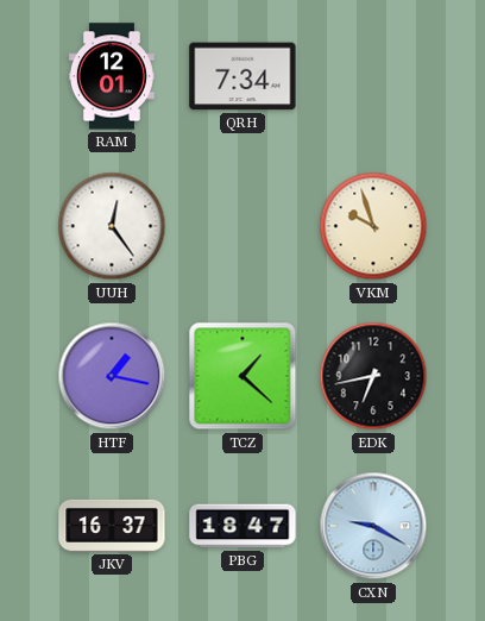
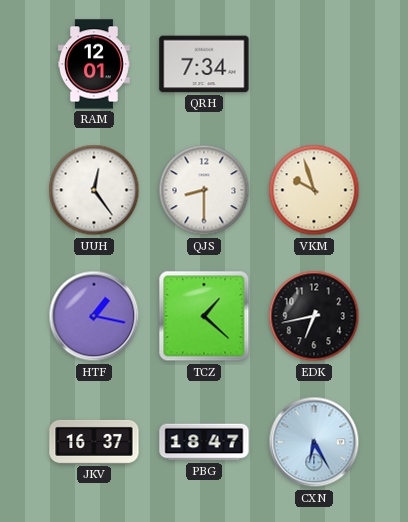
QJS: none -> 8:30 (204, 190)
CXN: 9:20 -> 6:25 (314, 442)
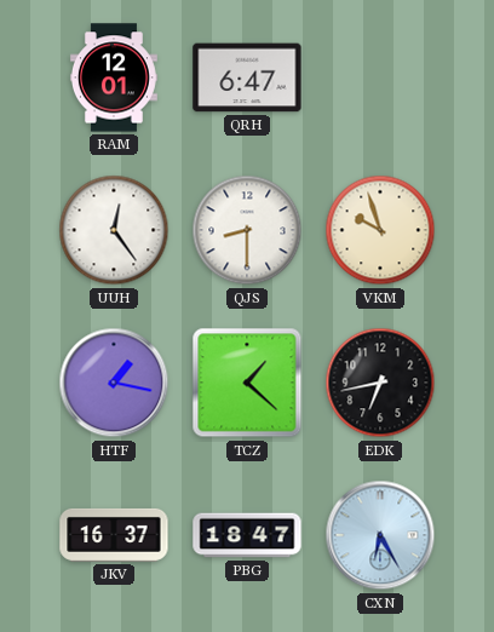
QRH: 7:34 -> 6:47 (247, 77)
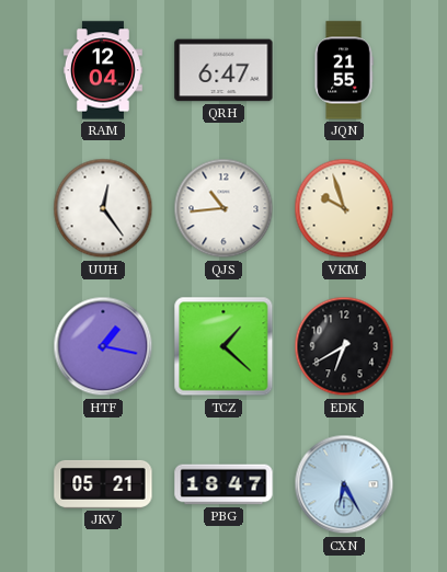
RAM: 12:01 -> 12:04 (103, 70)
JQN: none -> 21:55 (344, 70)
QJS: 8:30 -> 10:44 (224, 208)
EDK: 6:43 -> 6:40 (344, 346)
JKV: 16:37 -> 05:21 (103, 484)
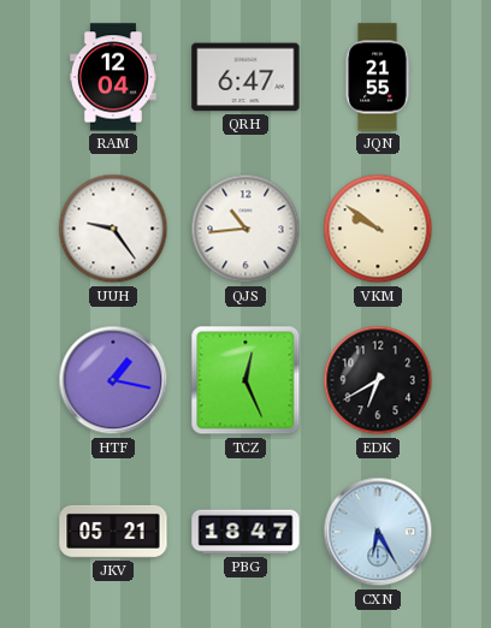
UUH: 12:24 -> 9:24 (113, 229)
VKM: 9:57 -> 9:51 (378, 229)
TCZ: 1:22 -> 12:26 (245, 380)
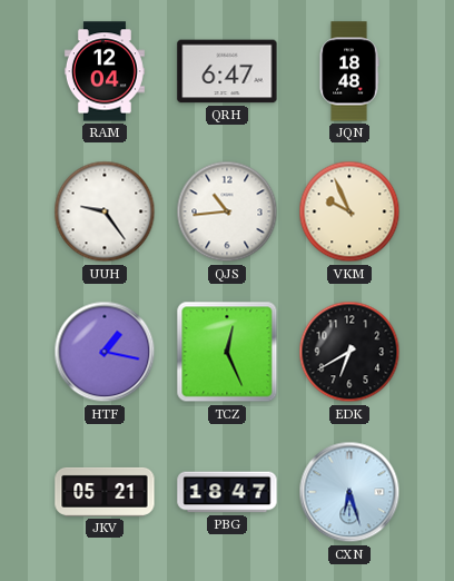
JQN: 21:55 -> 18:48 (349, 71)
VKM: 9:51 -> 9:56 (349, 211)
CXN: 6:25 -> 6:27 (349, 492)
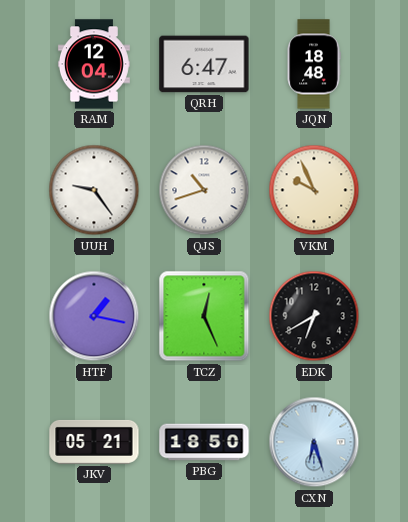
QJS: 10:44 -> 10:42 (204, 190)
PBG: 18:47 -> 18:50 (204, 442)
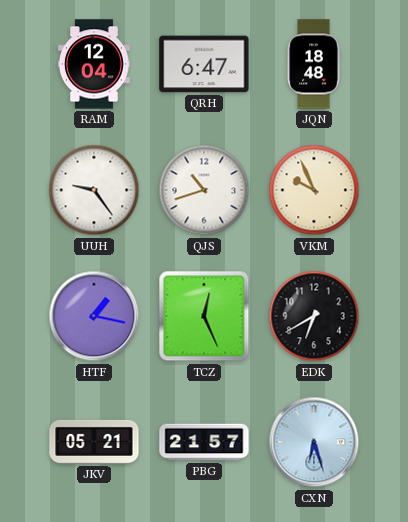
PBG: 18:50 -> 21:57 (204, 442)
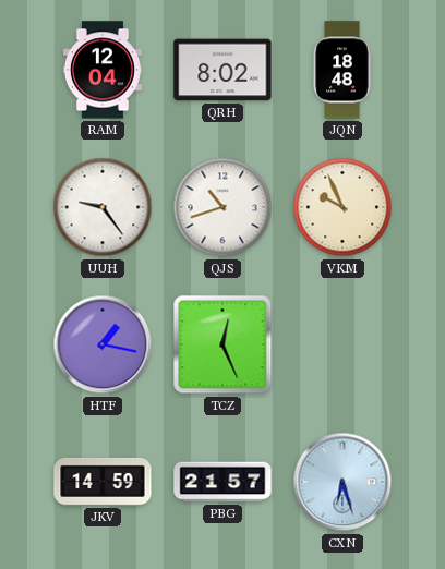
QRH: 6:47 -> 8:02 (222, 70)
EDK: 6:40 -> none (314, 316)
JKV: 05:21 -> 14:59 (103, 482)
